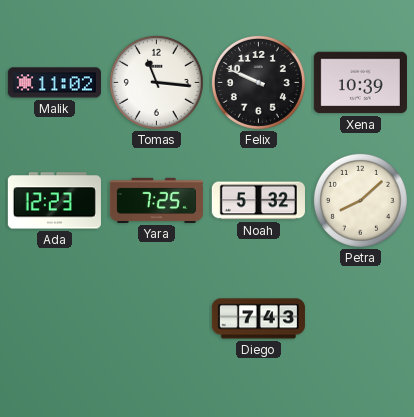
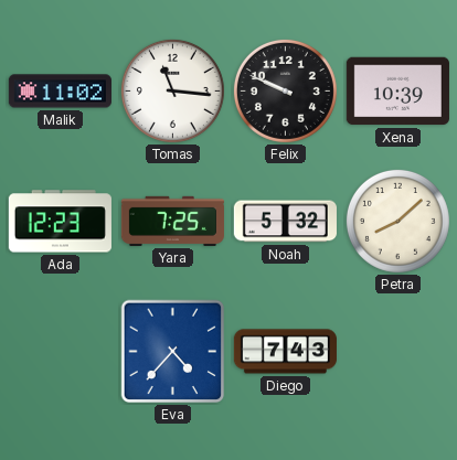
Eva: none -> 4:37 (173, 352)
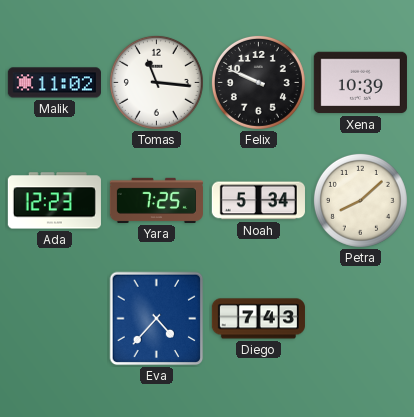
Noah: 5:32 -> 5:34 (258, 201)
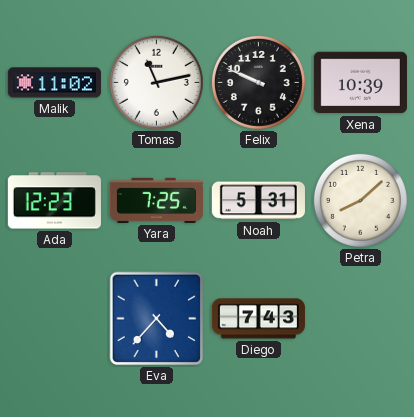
Tomas: 11:16 -> 11:13 (156, 82)
Noah: 5:34 -> 5:31 (258, 201)
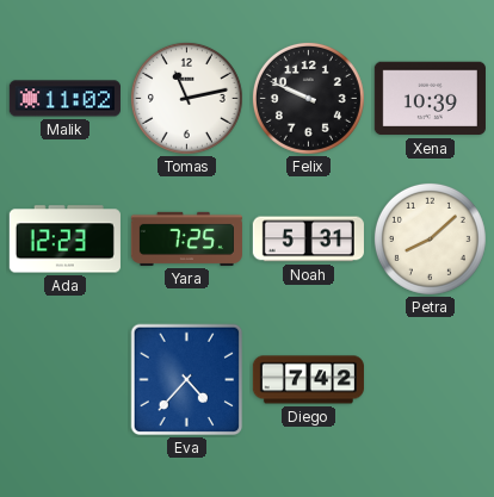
Diego: 7:43 -> 7:42 (308, 380)
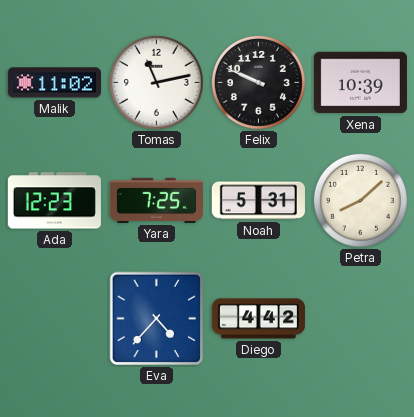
Diego: 7:42 -> 4:42 (258, 319)
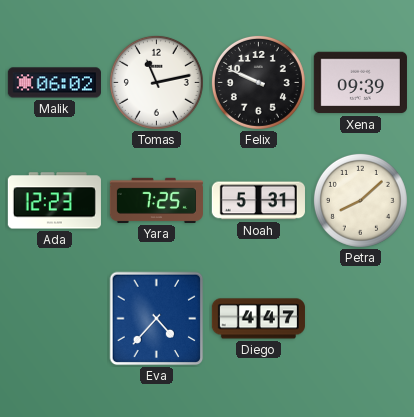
Malik: 11:02 -> 06:02 (54, 83)
Xena: 10:39 -> 09:39 (360, 83)
Diego: 4:42 -> 4:47 (258, 319)
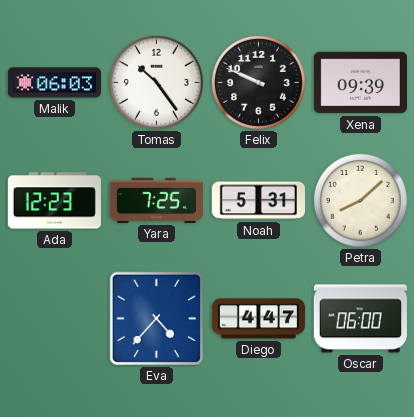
Malik: 06:02 -> 06:03 (54, 83)
Tomas: 11:13 -> 10:24 (156, 82)
Oscar: none -> 06:00 (360, 319)
